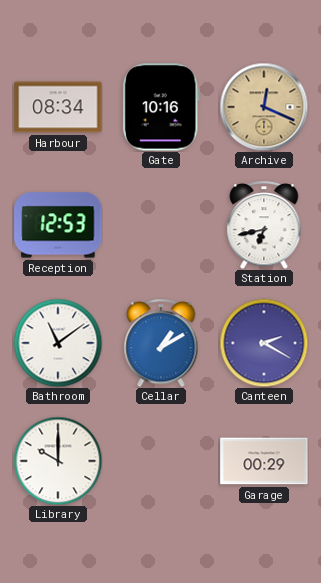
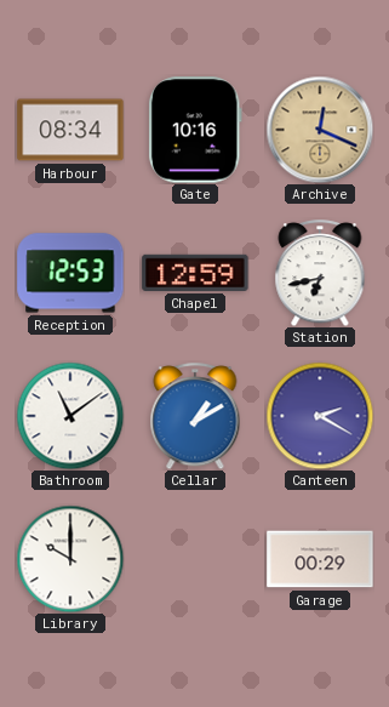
Chapel: none -> 12:59 (195, 273)
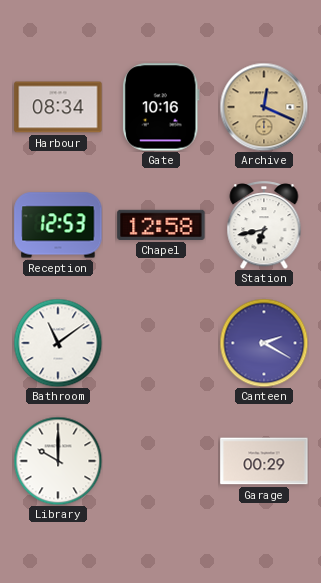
Chapel: 12:59 -> 12:58 (161, 225)
Cellar: 1:10 -> none (195, 416)
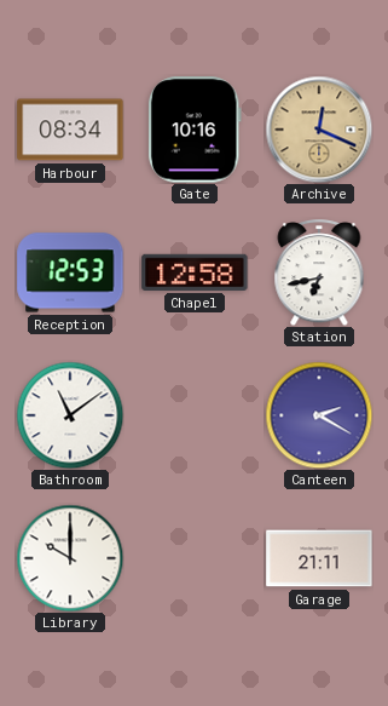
Garage: 00:29 -> 21:11 (319, 558)
